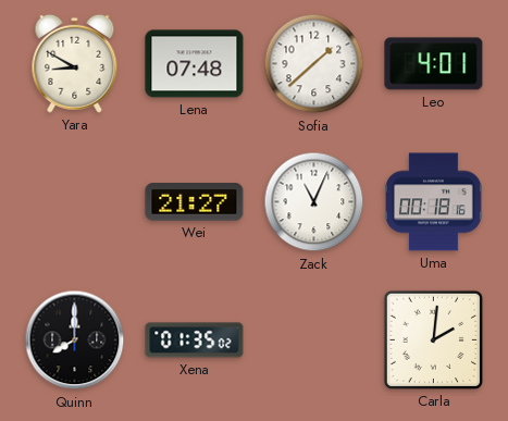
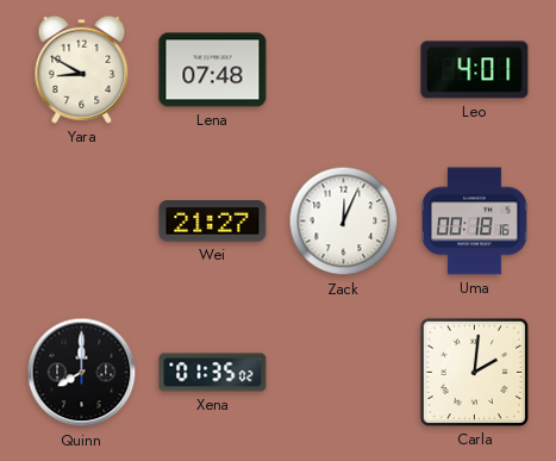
Sofia: 1:38 -> none (314, 64)
Zack: 11:04 -> 12:04 (344, 222)
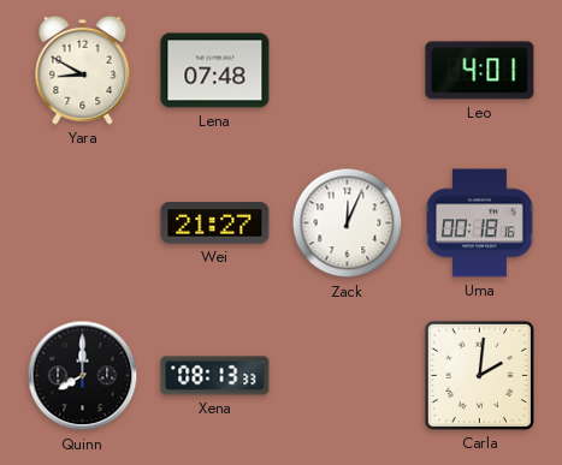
Xena: 01:35 -> 08:13 (215, 376)
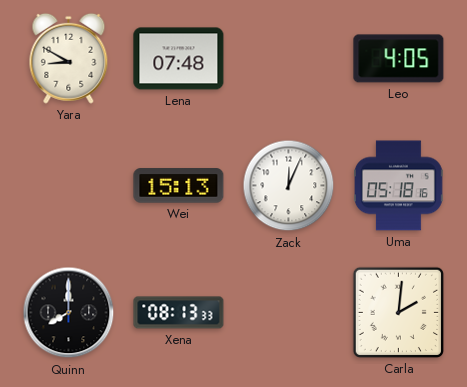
Leo: 4:01 -> 4:05 (399, 59)
Wei: 21:27 -> 15:13 (179, 186)
Uma: 00:18 -> 05:18 (399, 186)
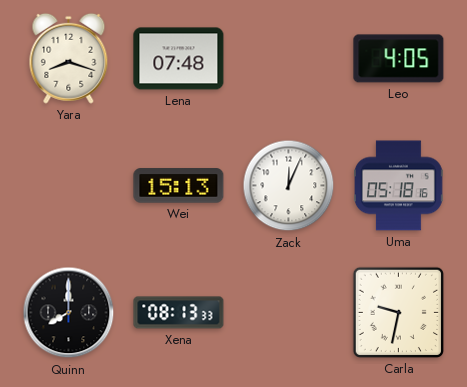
Yara: 8:50 -> 8:18 (69, 58)
Carla: 2:01 -> 9:32 (398, 312)
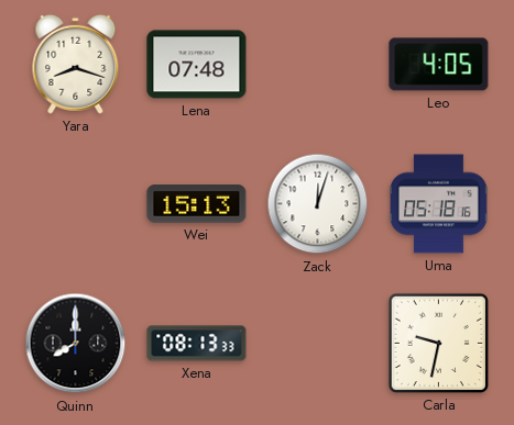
Zack: 12:04 -> 12:03 (318, 204)
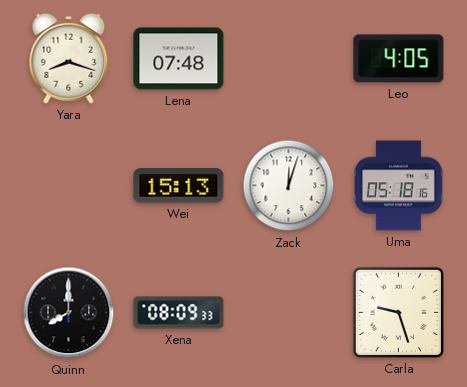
Xena: 08:13 -> 08:09 (179, 313)
Carla: 9:32 -> 9:27 (398, 312)
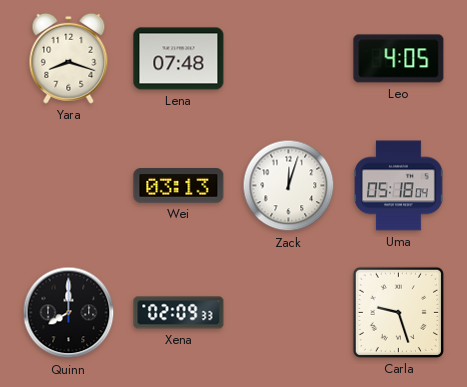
Wei: 15:13 -> 03:13 (179, 186)
Uma: 05:18:16 -> 05:18:04 (399, 186)
Xena: 08:09 -> 02:09 (179, 313)
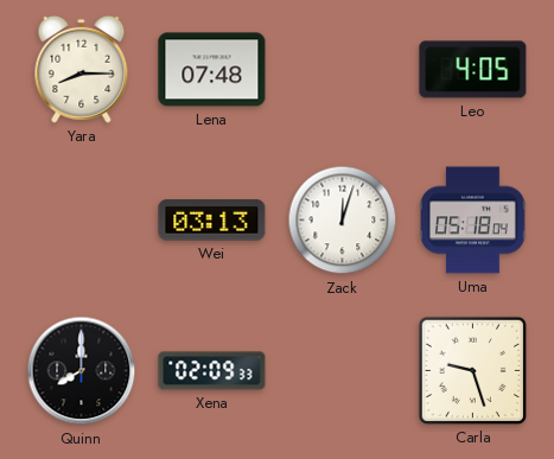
Yara: 8:18 -> 8:15 (82, 69)
